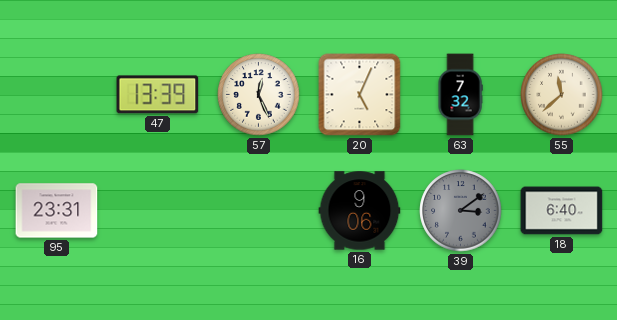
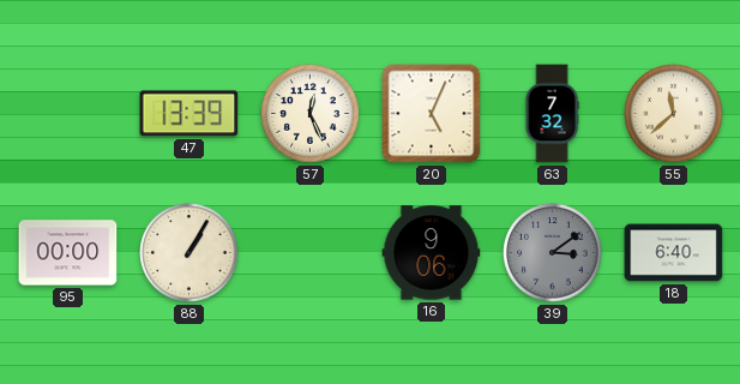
95: 23:31 -> 00:00 (68, 253)
88: none -> 1:05 (189, 253)
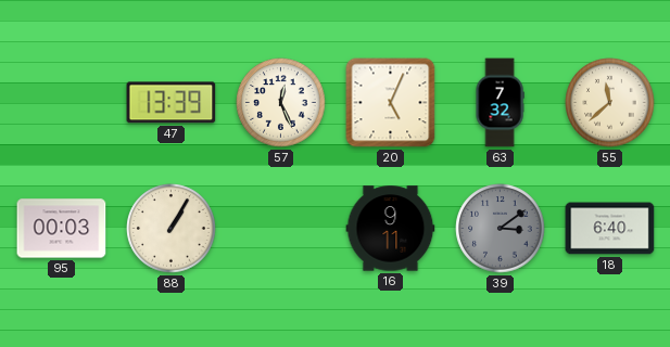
95: 00:00 -> 00:03 (62, 229)
16: 9:06 -> 9:11 (391, 229)
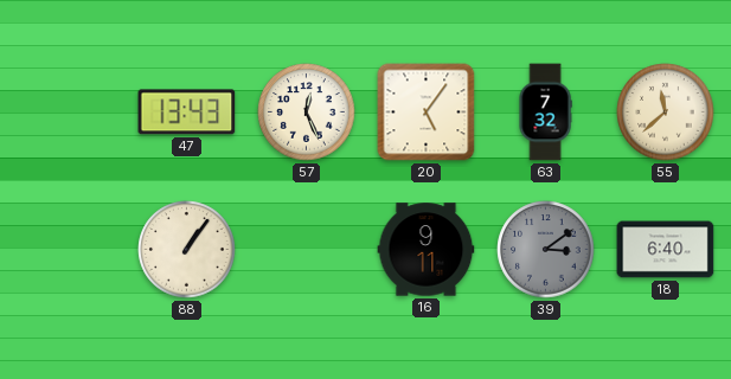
47: 13:39 -> 13:43 (187, 113)
20: 5:04 -> 5:06 (427, 113)
95: 00:03 -> none (62, 229)
88: 1:05 -> 1:06 (187, 250)
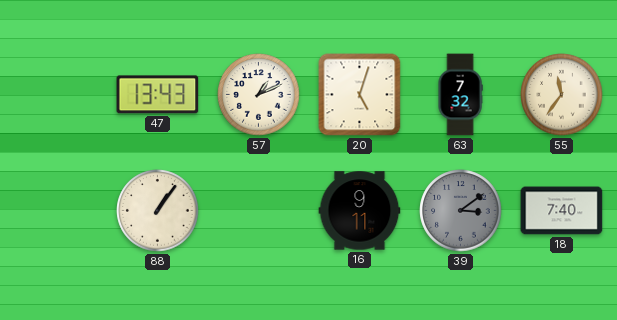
57: 12:26 -> 1:11 (259, 95)
20: 5:06 -> 5:03 (360, 95)
55: 11:38 -> 11:36 (562, 95)
18: 6:40 -> 7:40 (562, 211)
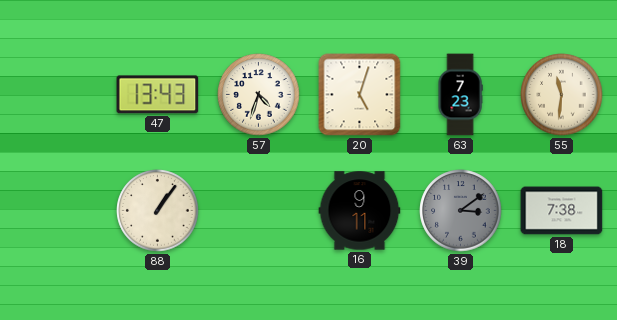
57: 1:11 -> 4:33 (259, 95)
63: 7:32 -> 7:23 (460, 95)
55: 11:36 -> 11:31 (562, 95)
18: 7:40 -> 7:38 (562, 211)
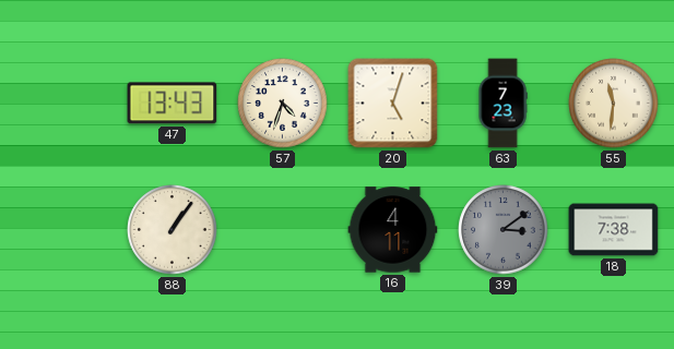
16: 9:11 -> 4:11 (393, 230)
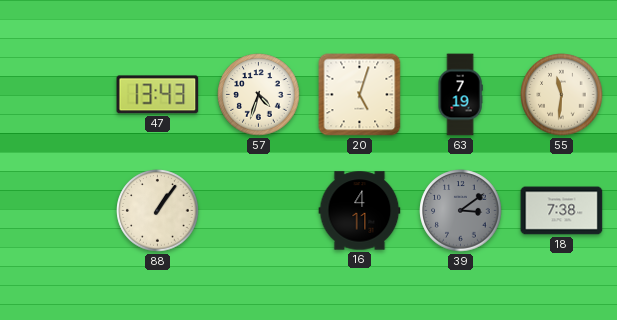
63: 7:23 -> 7:19 (460, 95)
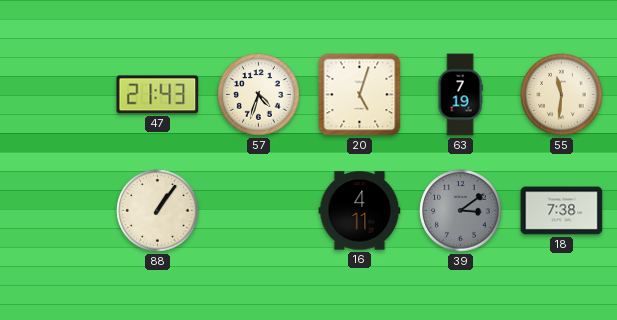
47: 13:43 -> 21:43 (158, 95)
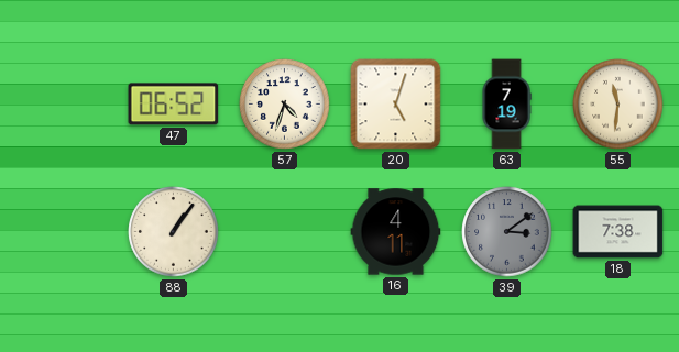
47: 21:43 -> 06:52 (174, 105)
